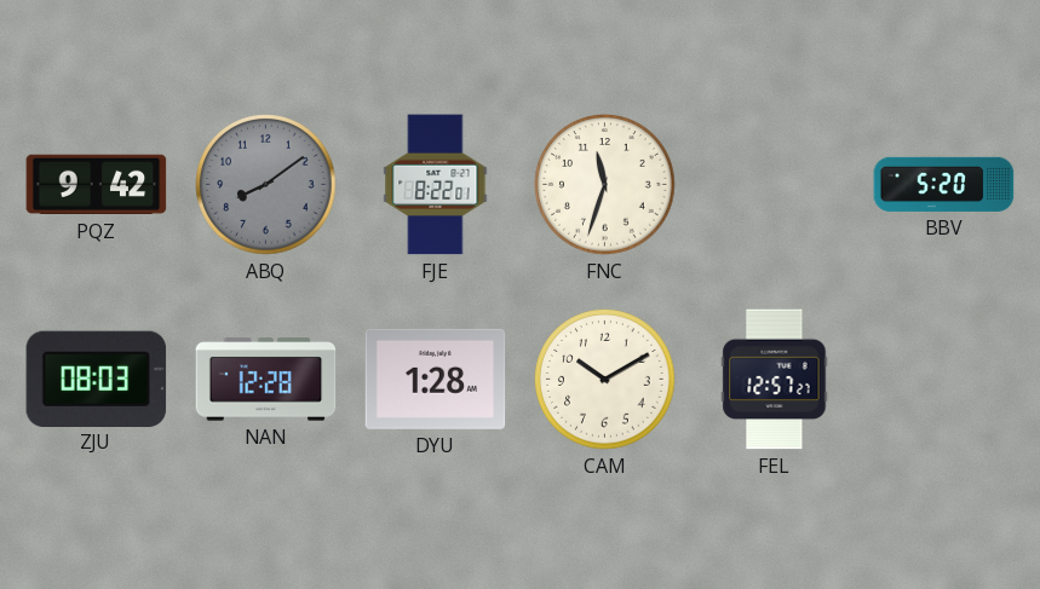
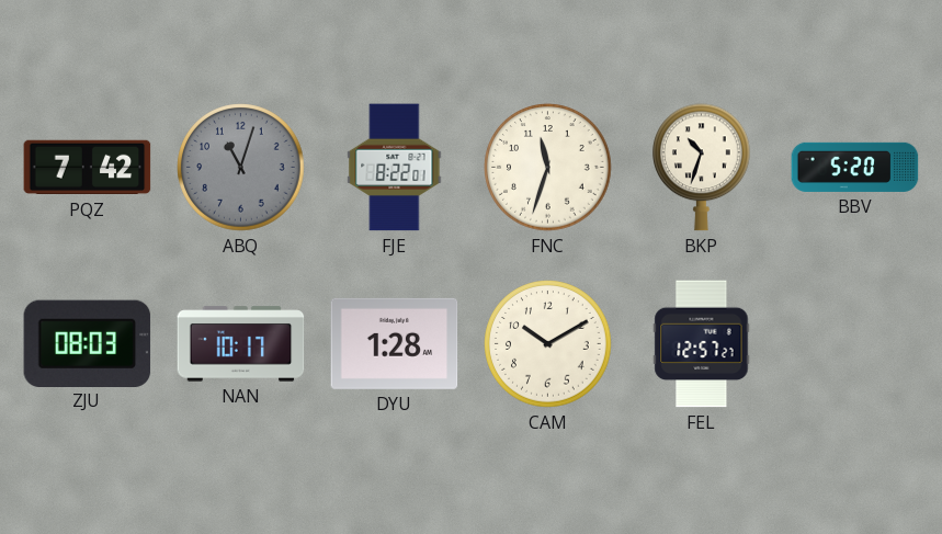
PQZ: 9:42 -> 7:42 (88, 168)
ABQ: 8:09 -> 11:03 (241, 168)
BKP: none -> 10:33 (702, 168)
NAN: 12:28 -> 10:17 (241, 344)
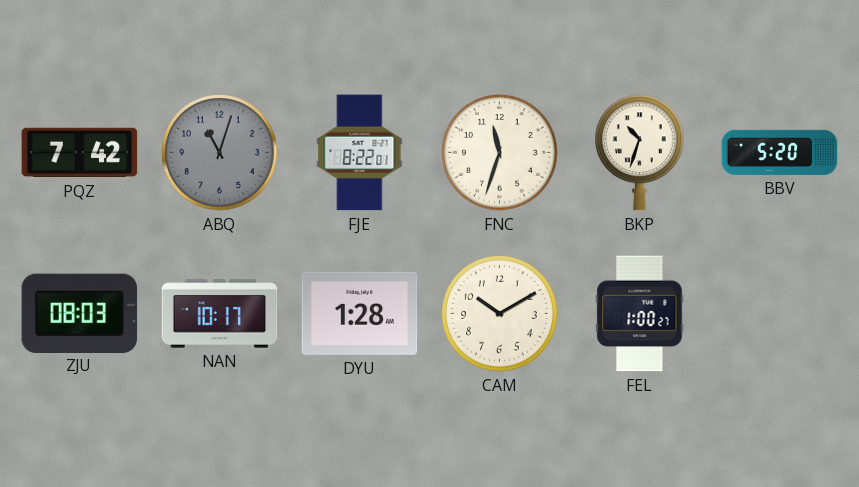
FEL: 12:57 -> 1:00 (640, 314)
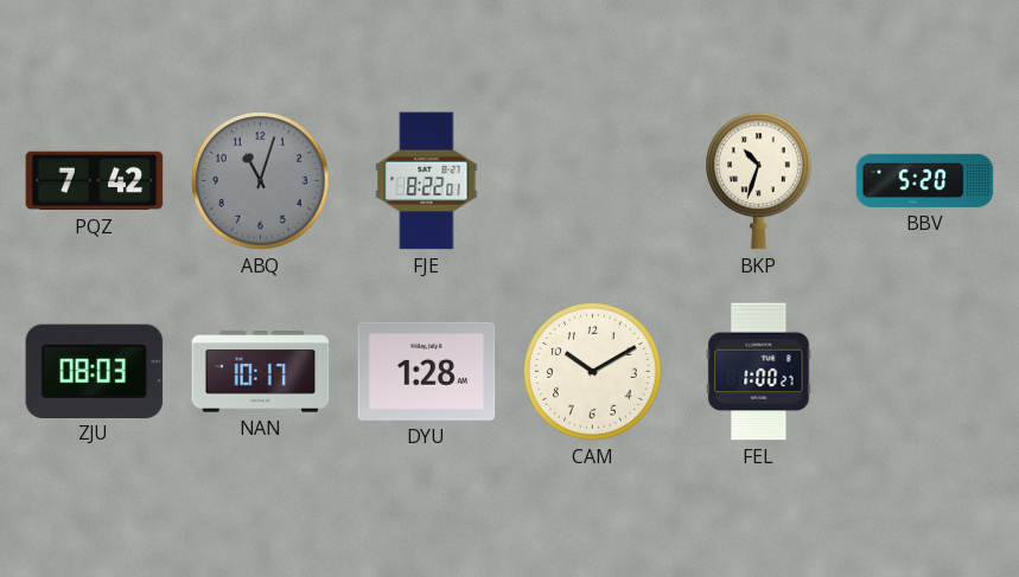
FNC: 11:33 -> none (500, 153)
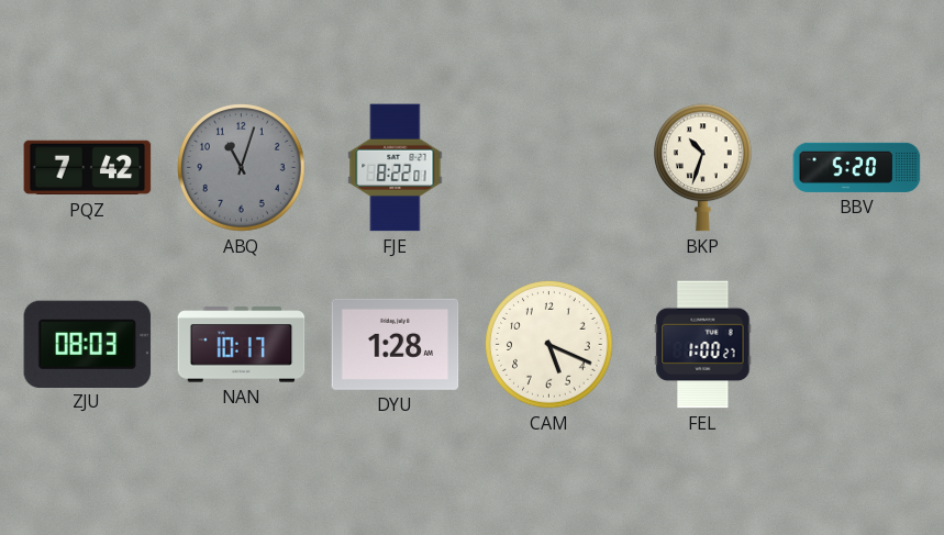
CAM: 10:10 -> 5:19 (549, 345)
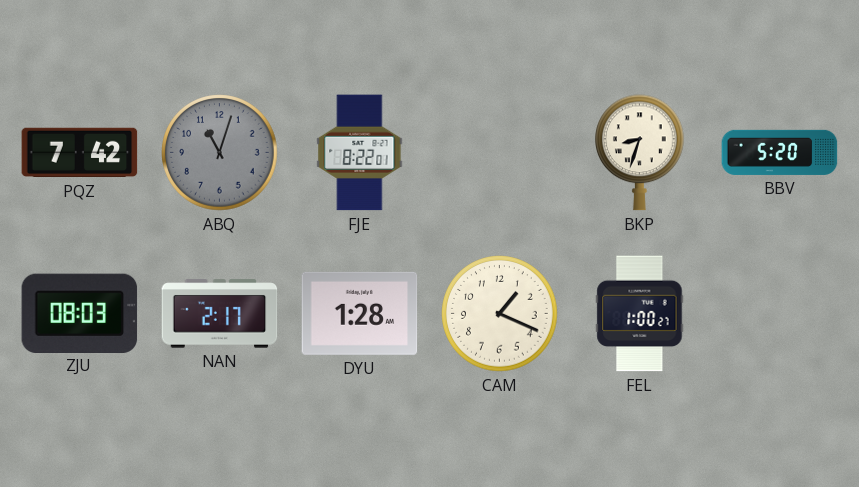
BKP: 10:33 -> 8:33 (640, 153)
NAN: 10:17 -> 2:17 (220, 314)
CAM: 5:19 -> 1:19 (500, 314)
